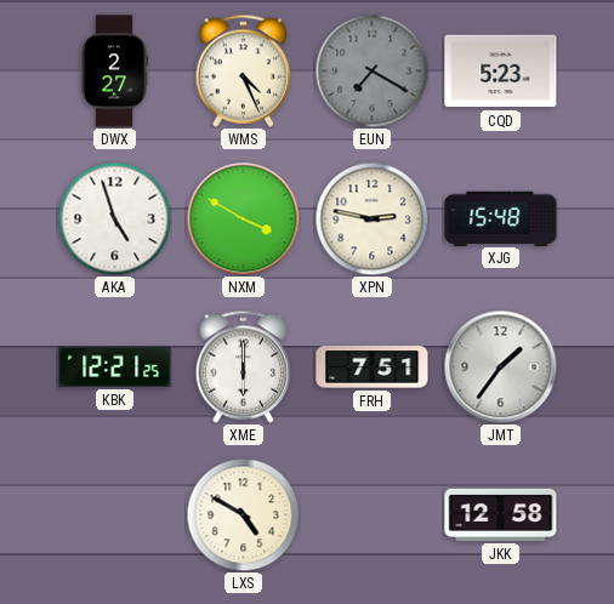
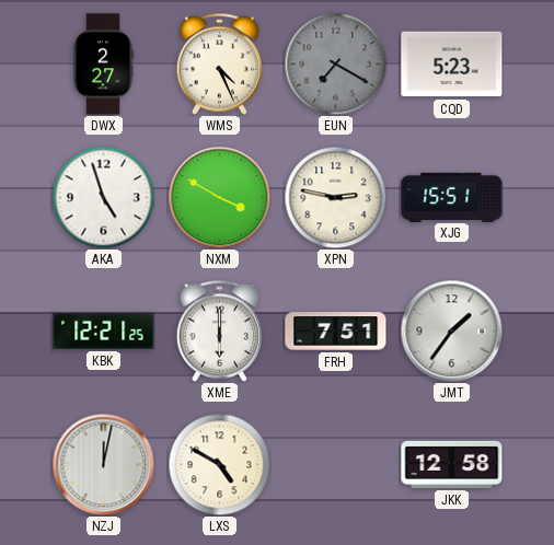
XJG: 15:48 -> 15:51 (452, 197)
NZJ: none -> 12:02 (103, 464)
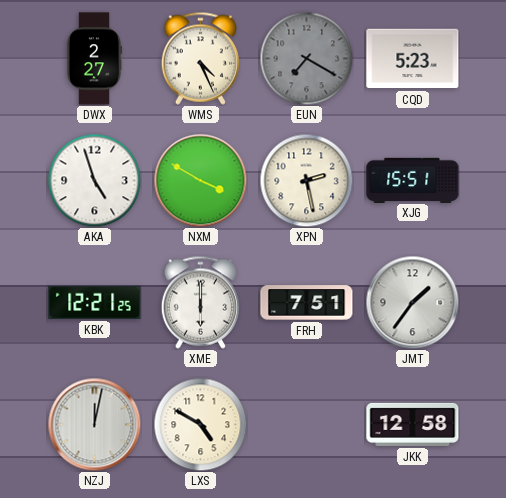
XPN: 2:47 -> 2:28 (306, 180)
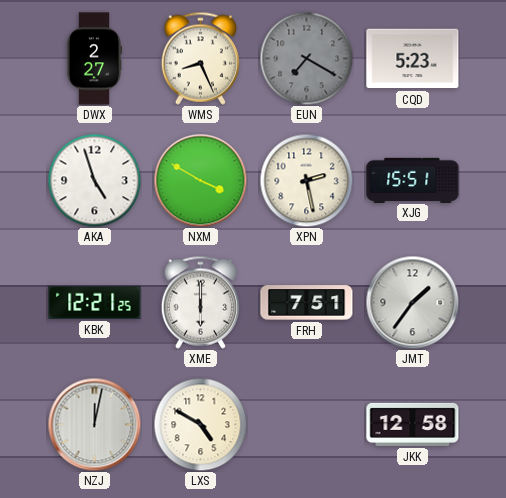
WMS: 4:26 -> 8:26 (200, 58)
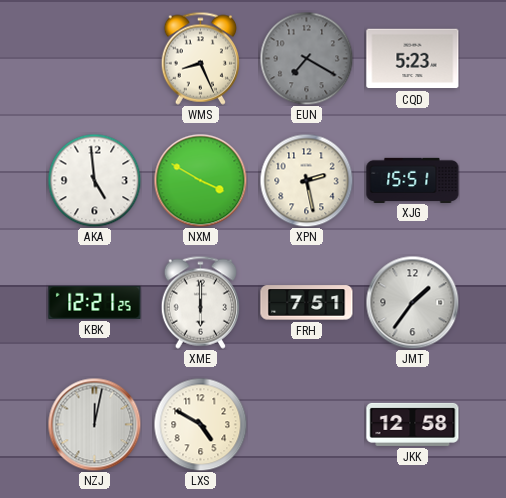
DWX: 2:27 -> none (94, 59)
AKA: 4:57 -> 4:59 (94, 180)
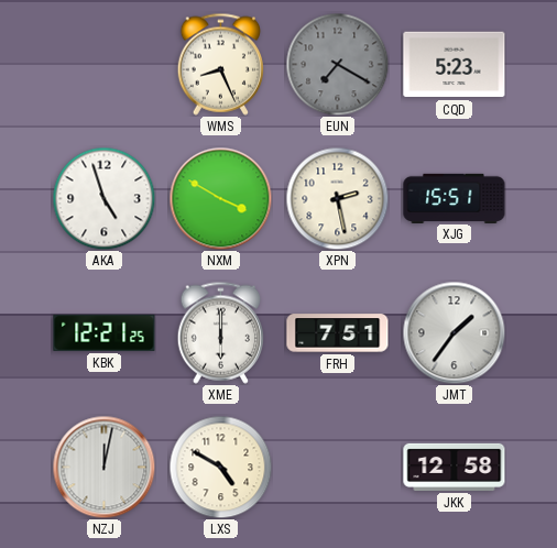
AKA: 4:59 -> 4:57 (103, 198)
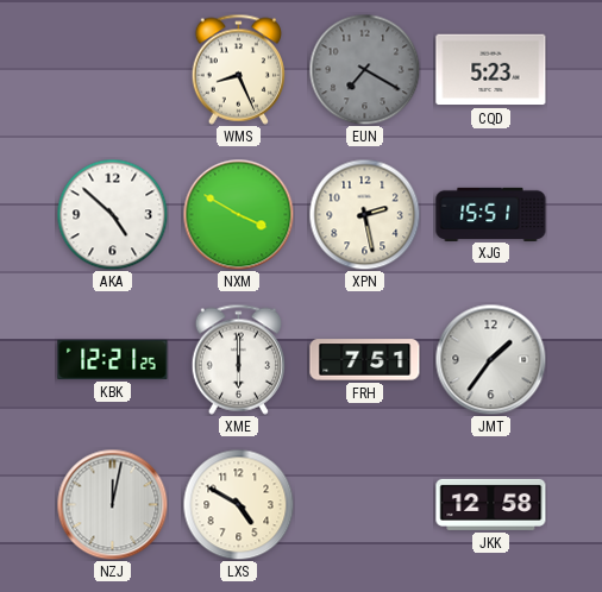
AKA: 4:57 -> 4:52 (112, 214)
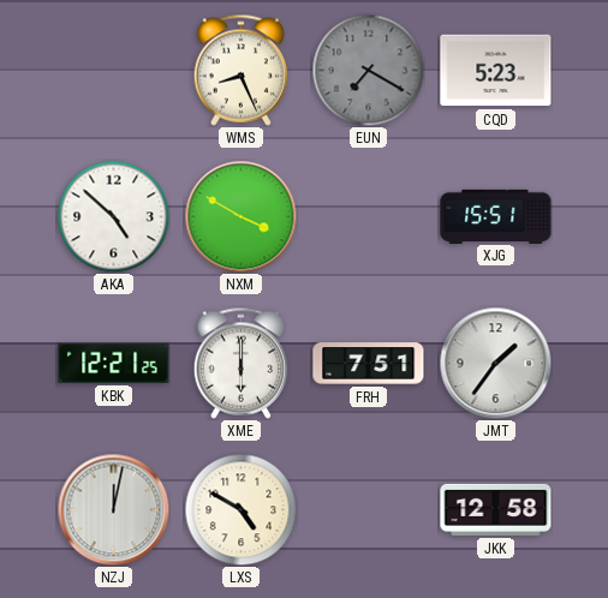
XPN: 2:28 -> none (364, 214)
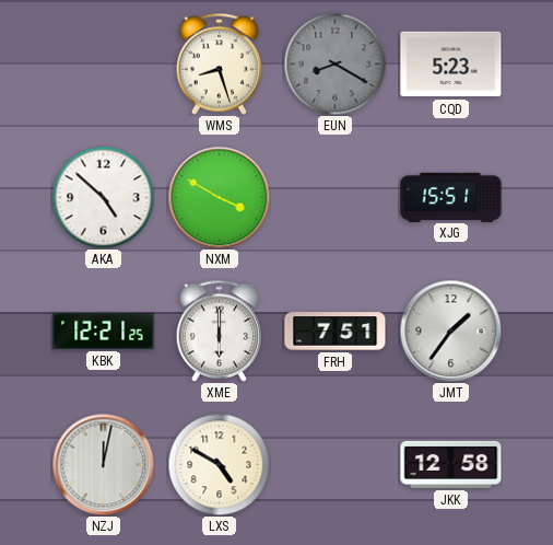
WMS: 8:26 -> 8:27 (219, 63)
EUN: 7:20 -> 8:20 (334, 63)
